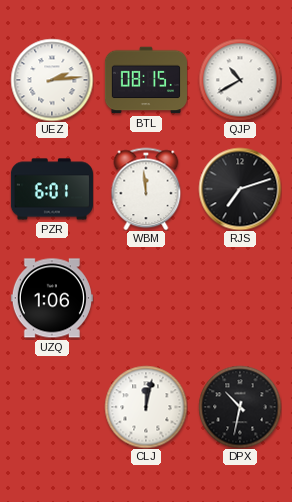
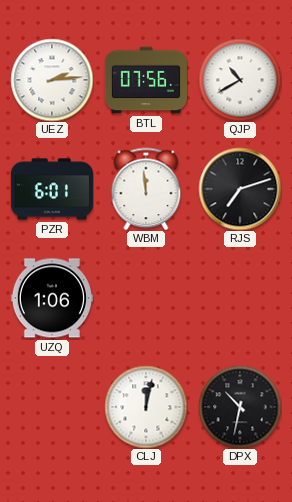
BTL: 08:15 -> 07:56 (146, 80)
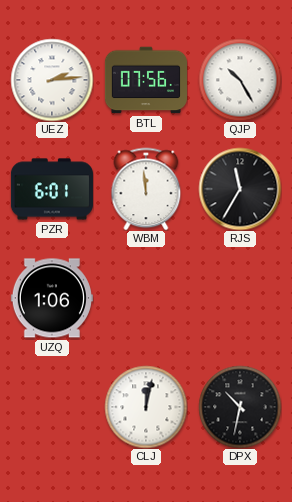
QJP: 10:40 -> 10:25 (240, 80)
RJS: 7:12 -> 11:35 (240, 189)
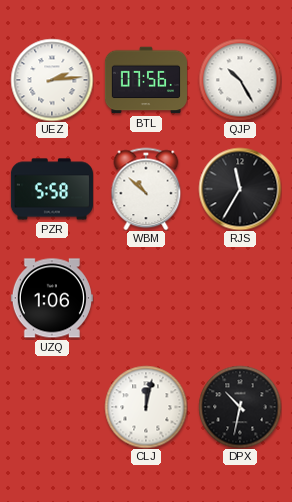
PZR: 6:01 -> 5:58 (52, 189)
WBM: 11:59 -> 10:52 (146, 189)
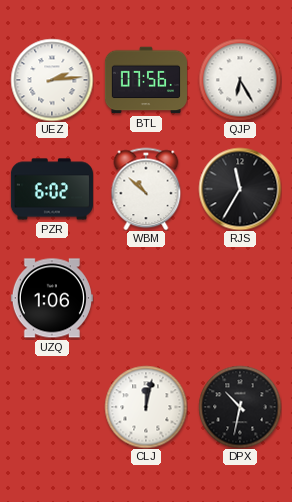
QJP: 10:25 -> 6:25 (240, 80)
PZR: 5:58 -> 6:02 (52, 189)
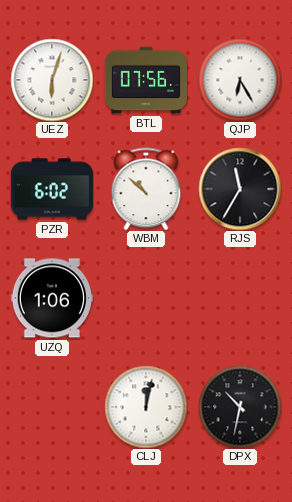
UEZ: 2:14 -> 6:03 (52, 80)
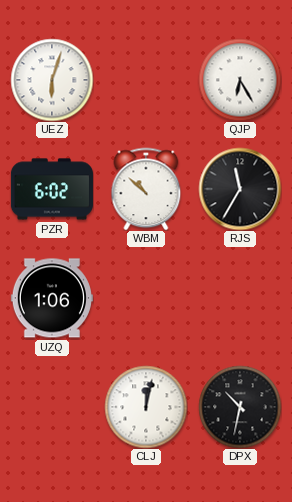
BTL: 07:56 -> none (146, 80)
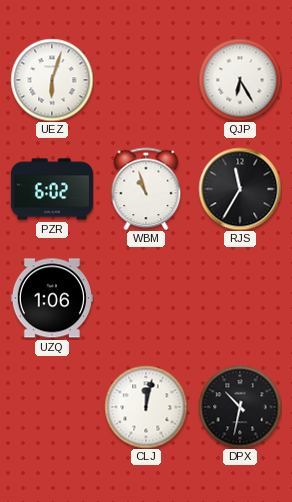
WBM: 10:52 -> 10:57 (146, 189)
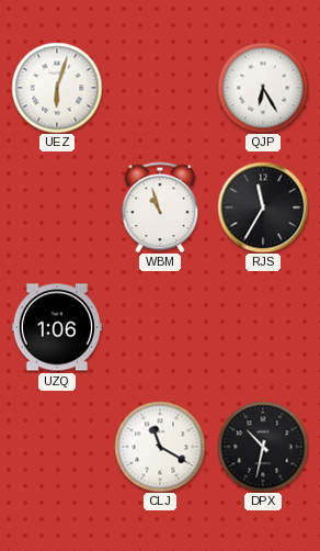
PZR: 6:02 -> none (52, 189)
CLJ: 12:02 -> 11:20 (160, 447)
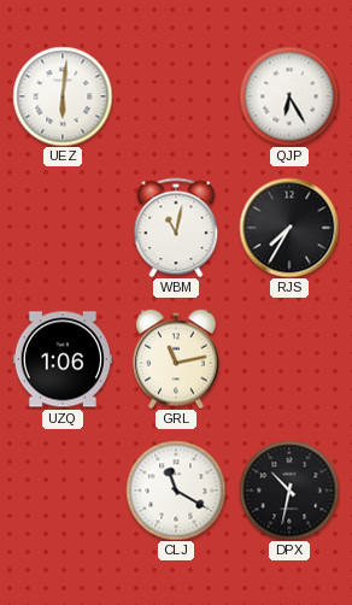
UEZ: 6:03 -> 6:01 (63, 96)
WBM: 10:57 -> 11:02 (176, 228)
RJS: 11:35 -> 7:35 (289, 228)
GRL: none -> 11:13 (176, 359)
